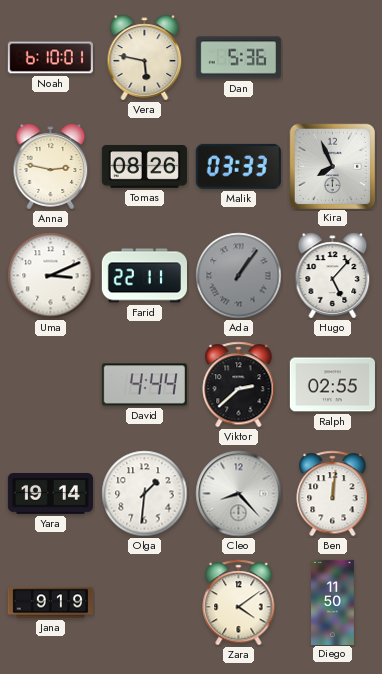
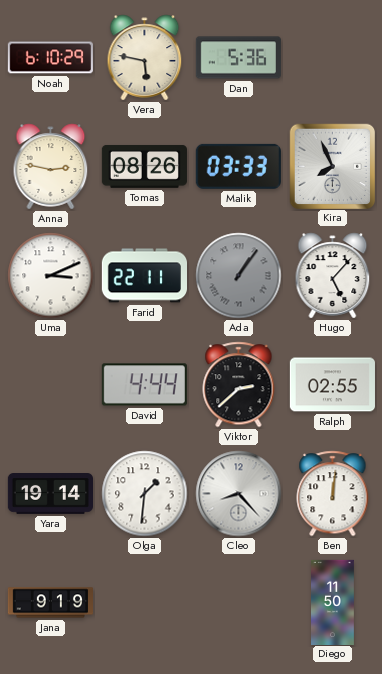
Noah: 6:10:01 -> 6:10:29 (50, 58)
Zara: 4:09 -> none (239, 603)
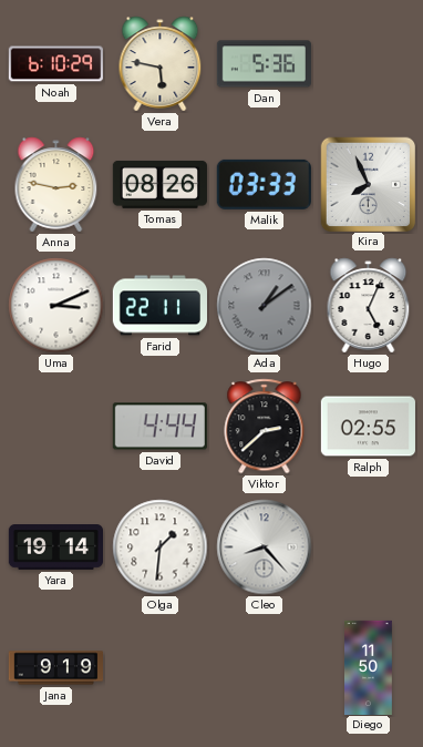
Ada: 1:06 -> 1:09 (265, 306)
Hugo: 5:07 -> 5:04 (369, 306)
Ben: 12:01 -> none (333, 494)
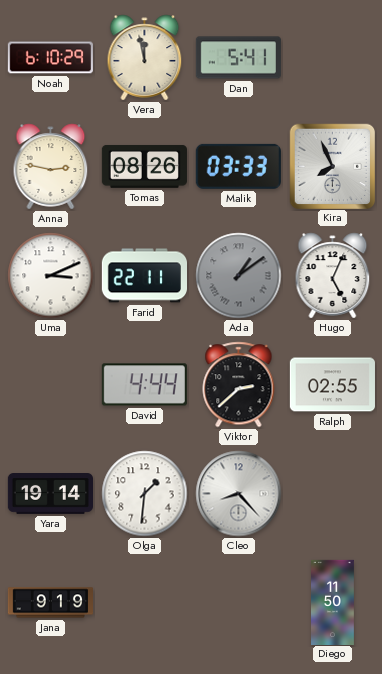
Vera: 5:47 -> 11:58 (145, 58)
Dan: 5:36 -> 5:41 (238, 58)
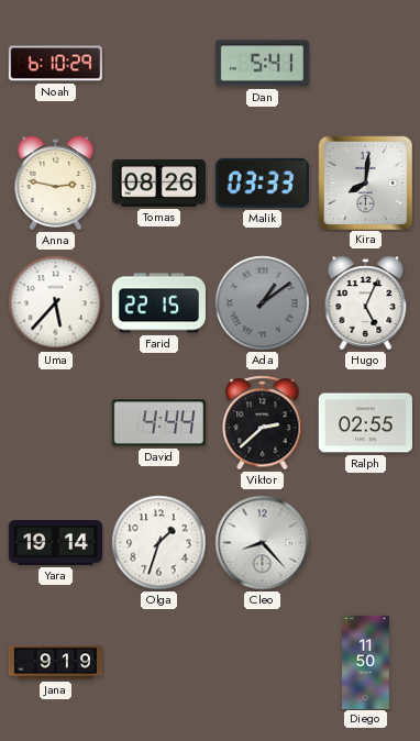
Vera: 11:58 -> none (145, 58)
Kira: 7:56 -> 8:01 (365, 183)
Uma: 3:11 -> 5:37 (56, 303)
Farid: 22:11 -> 22:15 (158, 303)
Olga: 1:31 -> 1:33 (159, 543)
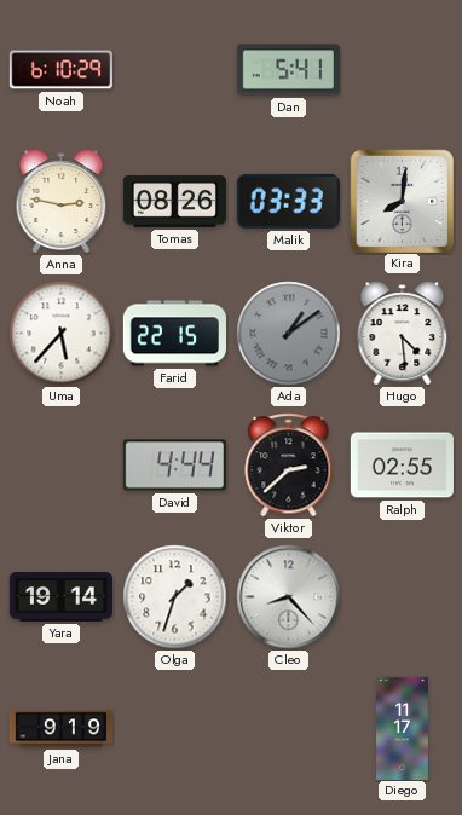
Hugo: 5:04 -> 4:29 (403, 334)
Diego: 11:50 -> 11:17 (403, 728)
